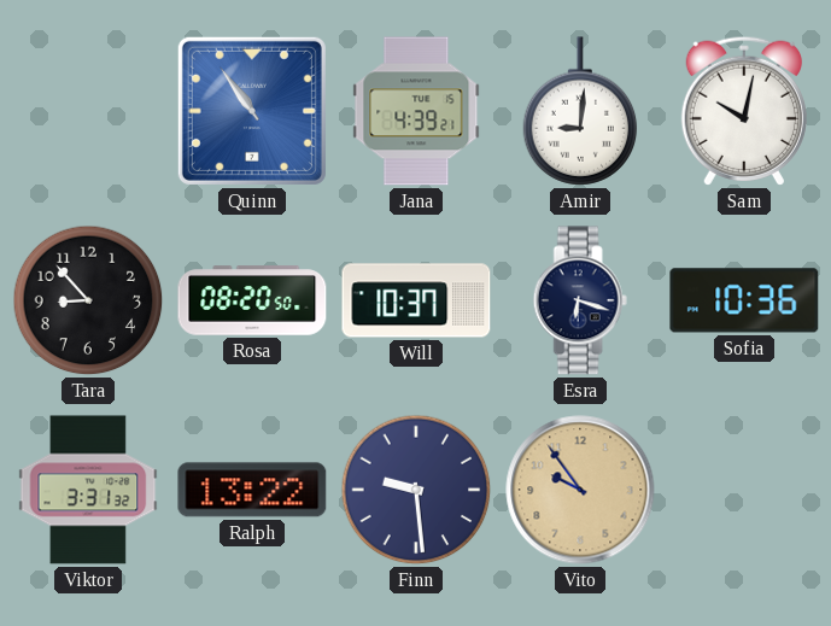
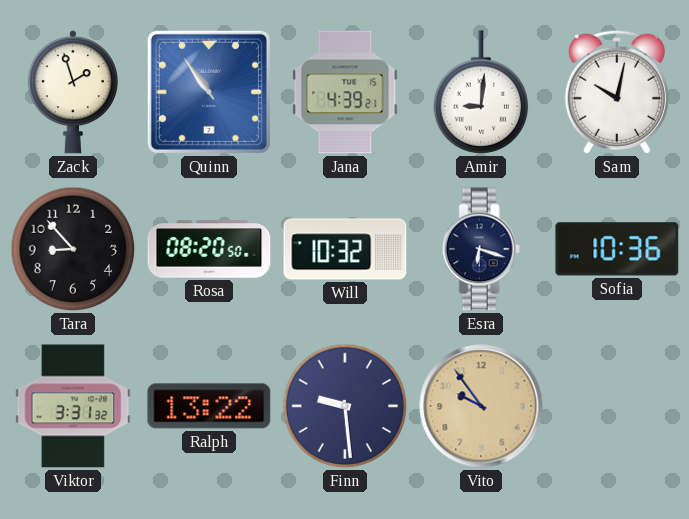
Zack: none -> 1:57 (73, 92)
Will: 10:37 -> 10:32 (345, 249)
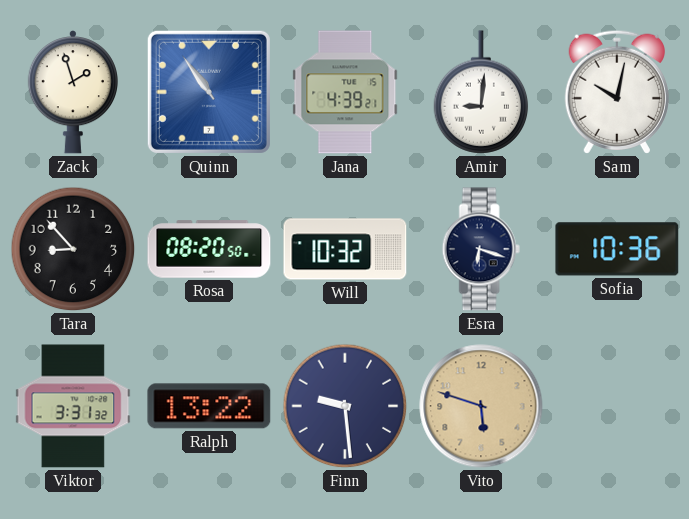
Vito: 9:54 -> 5:48 (481, 406)
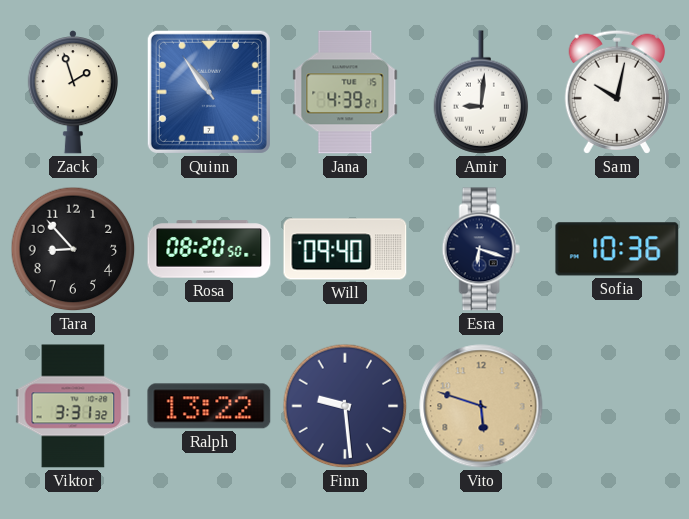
Will: 10:32 -> 09:40 (345, 249)
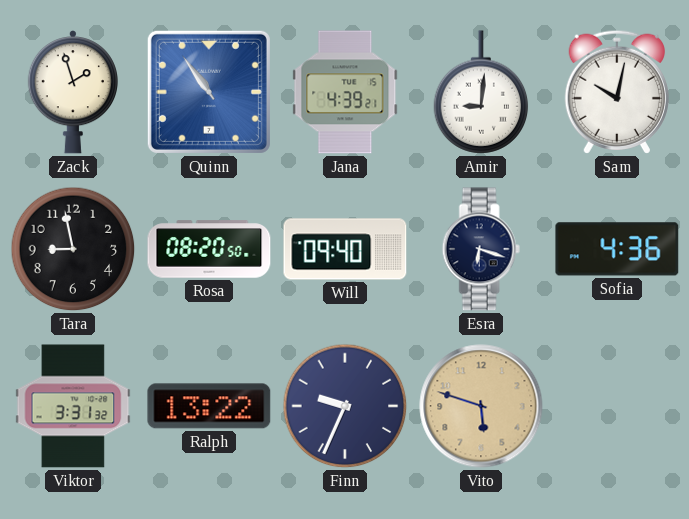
Tara: 8:53 -> 8:58 (73, 249)
Sofia: 10:36 -> 4:36 (617, 249)
Finn: 9:29 -> 9:34 (345, 406)
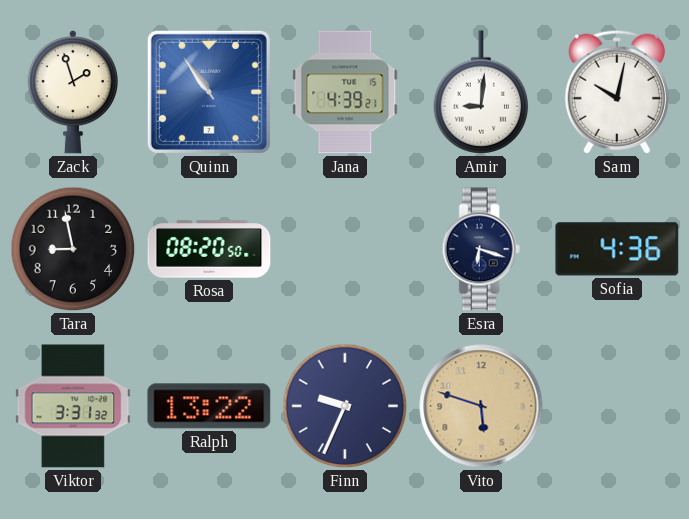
Will: 09:40 -> none (345, 249)
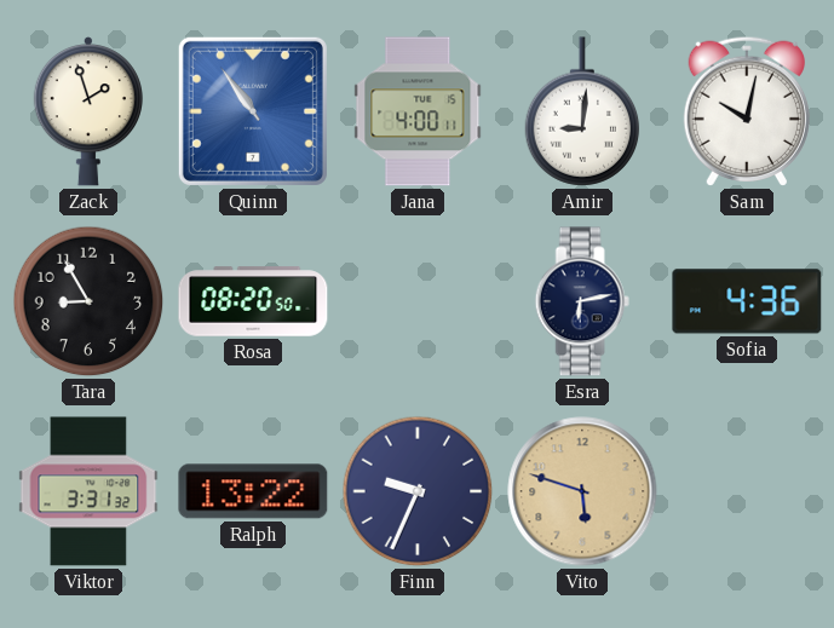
Jana: 4:39 -> 4:00 (418, 111)
Tara: 8:58 -> 8:55 (88, 301)
Esra: 6:18 -> 6:13 (582, 301)
